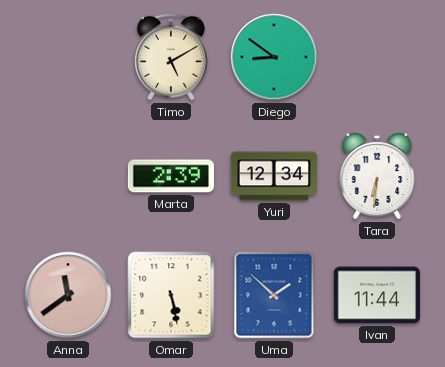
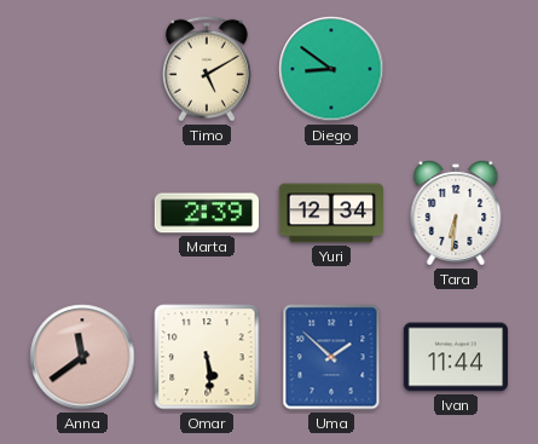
Omar: 5:28 -> 5:29 (207, 357)
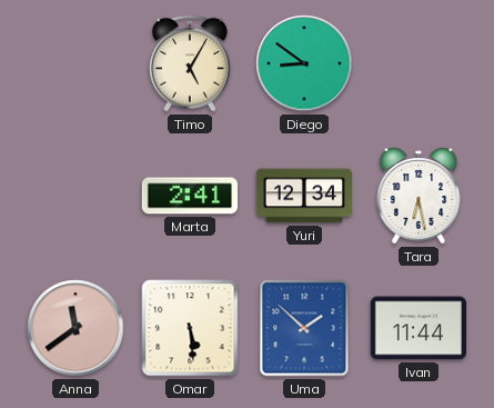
Timo: 5:10 -> 5:05 (190, 63)
Marta: 2:39 -> 2:41 (189, 196)
Tara: 6:31 -> 6:28 (419, 196)
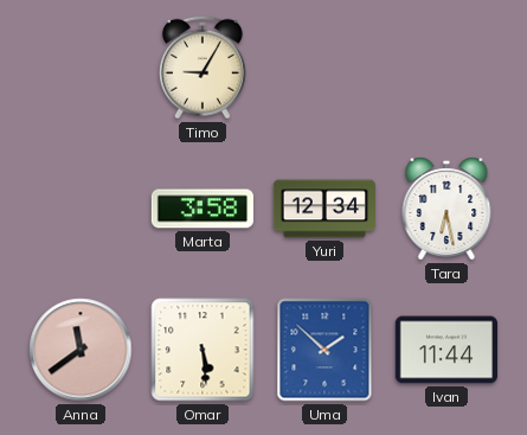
Timo: 5:05 -> 9:05 (203, 68)
Diego: 8:51 -> none (304, 63)
Marta: 2:41 -> 3:58 (201, 209)
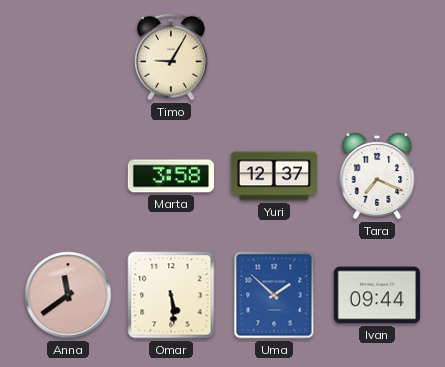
Yuri: 12:34 -> 12:37 (274, 176)
Tara: 6:28 -> 7:19 (377, 176)
Ivan: 11:44 -> 09:44 (376, 295)
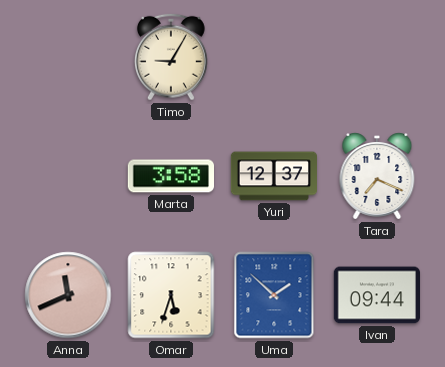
Anna: 11:39 -> 11:41 (68, 295)
Omar: 5:29 -> 5:33 (171, 295)
